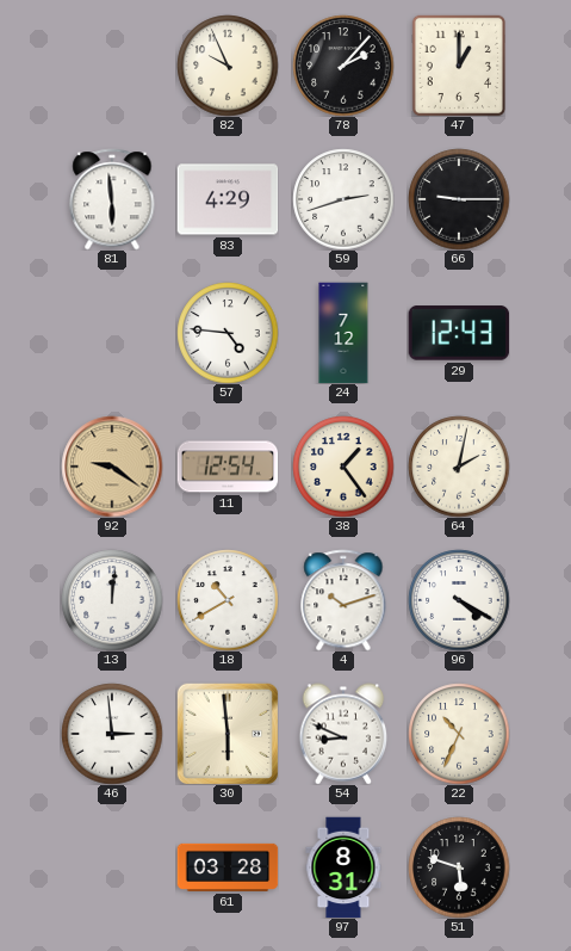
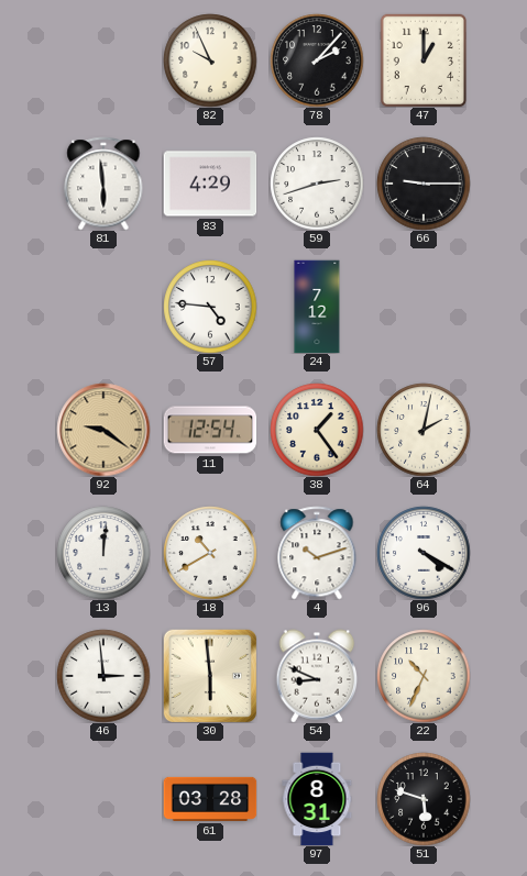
29: 12:43 -> none (459, 333)
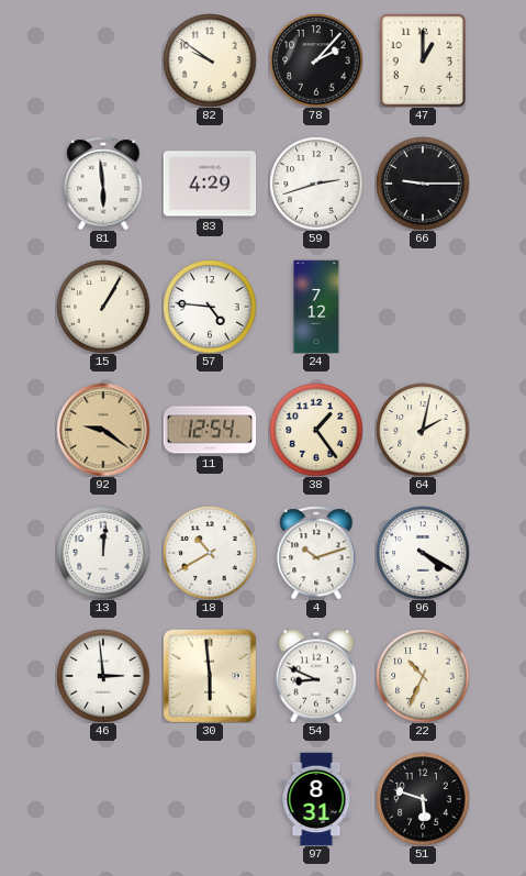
82: 9:56 -> 9:51 (210, 60)
15: none -> 1:05 (103, 307)
61: 03:28 -> none (210, 799)
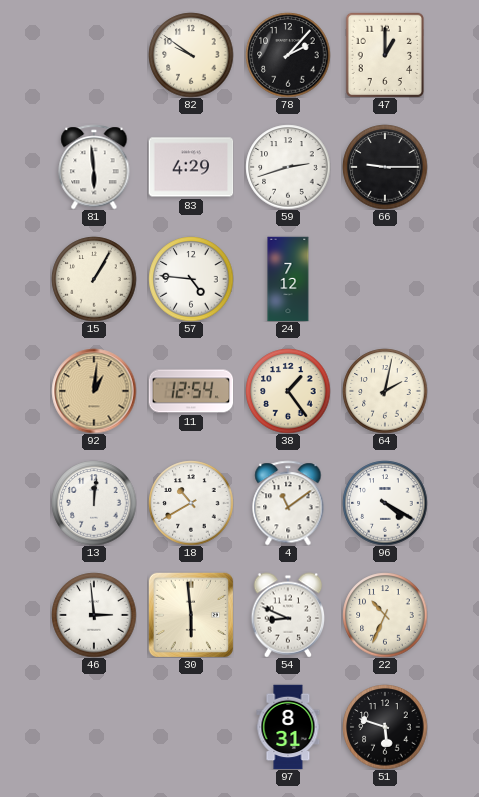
92: 9:21 -> 1:01 (94, 391)
4: 10:12 -> 11:09 (288, 503)
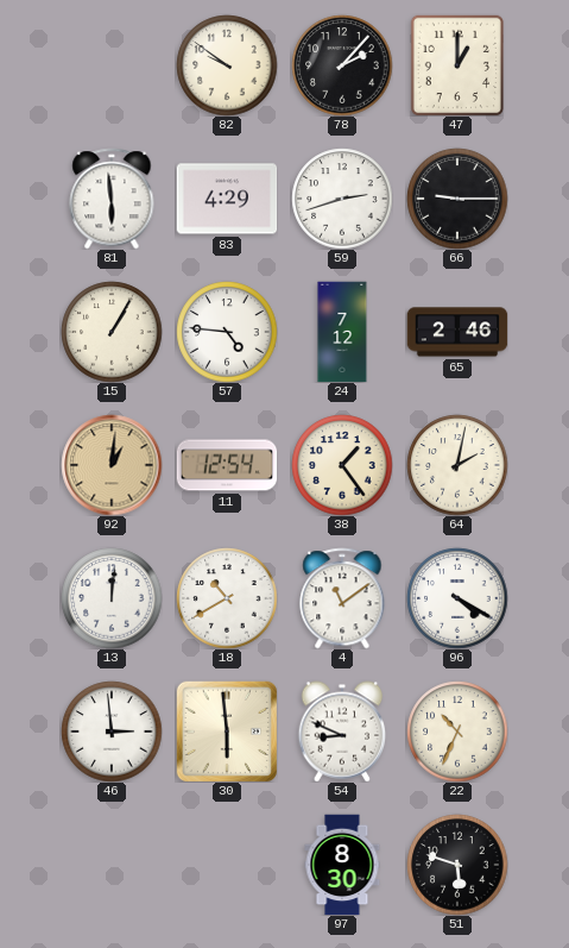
65: none -> 2:46 (457, 332)
97: 8:31 -> 8:30 (342, 865)
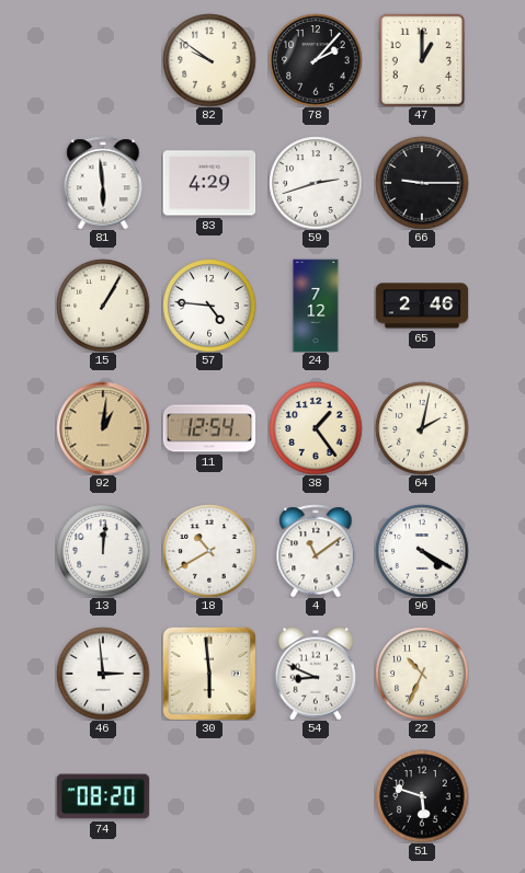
74: none -> 08:20 (103, 796)
97: 8:30 -> none (342, 865)
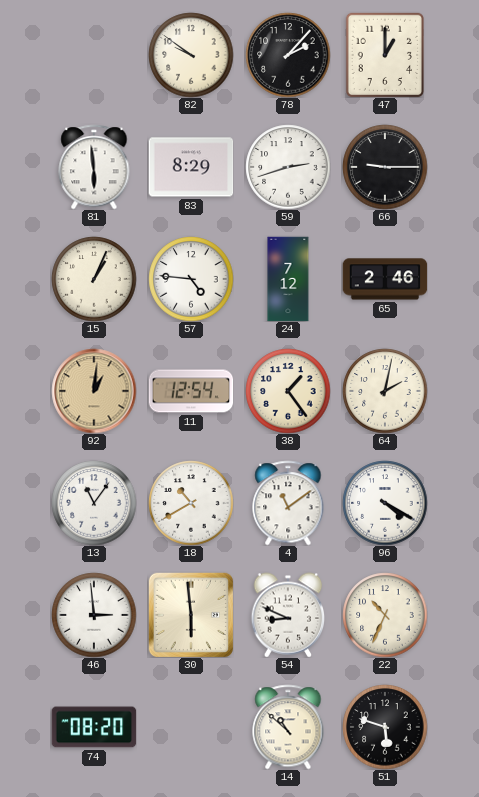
83: 4:29 -> 8:29 (191, 167)
15: 1:05 -> 1:04 (94, 279)
13: 12:01 -> 11:06 (94, 503)
14: none -> 10:52 (288, 727)
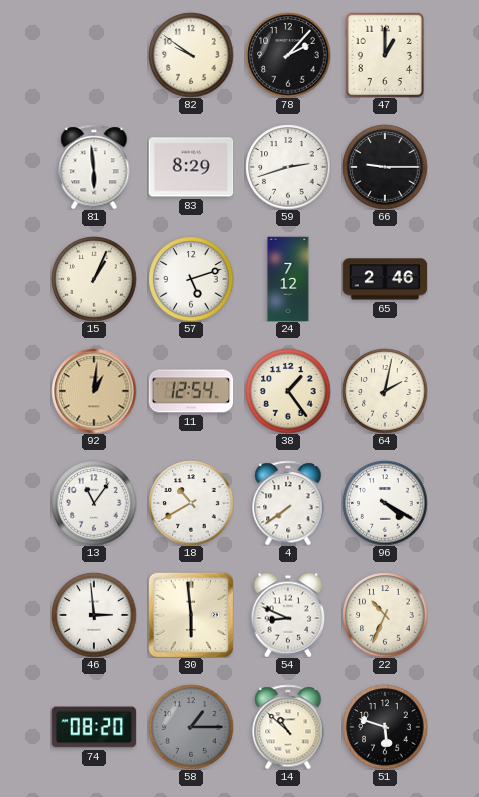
57: 4:46 -> 5:12 (191, 279)
4: 11:09 -> 7:39 (288, 503)
58: none -> 1:15 (191, 727)
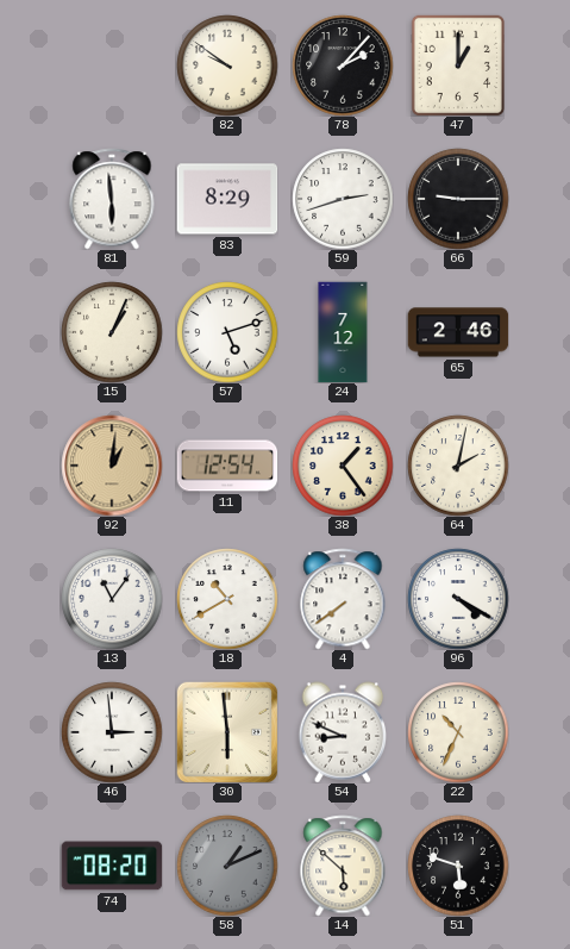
58: 1:15 -> 1:11 (227, 866)
14: 10:52 -> 5:52 (343, 866)
